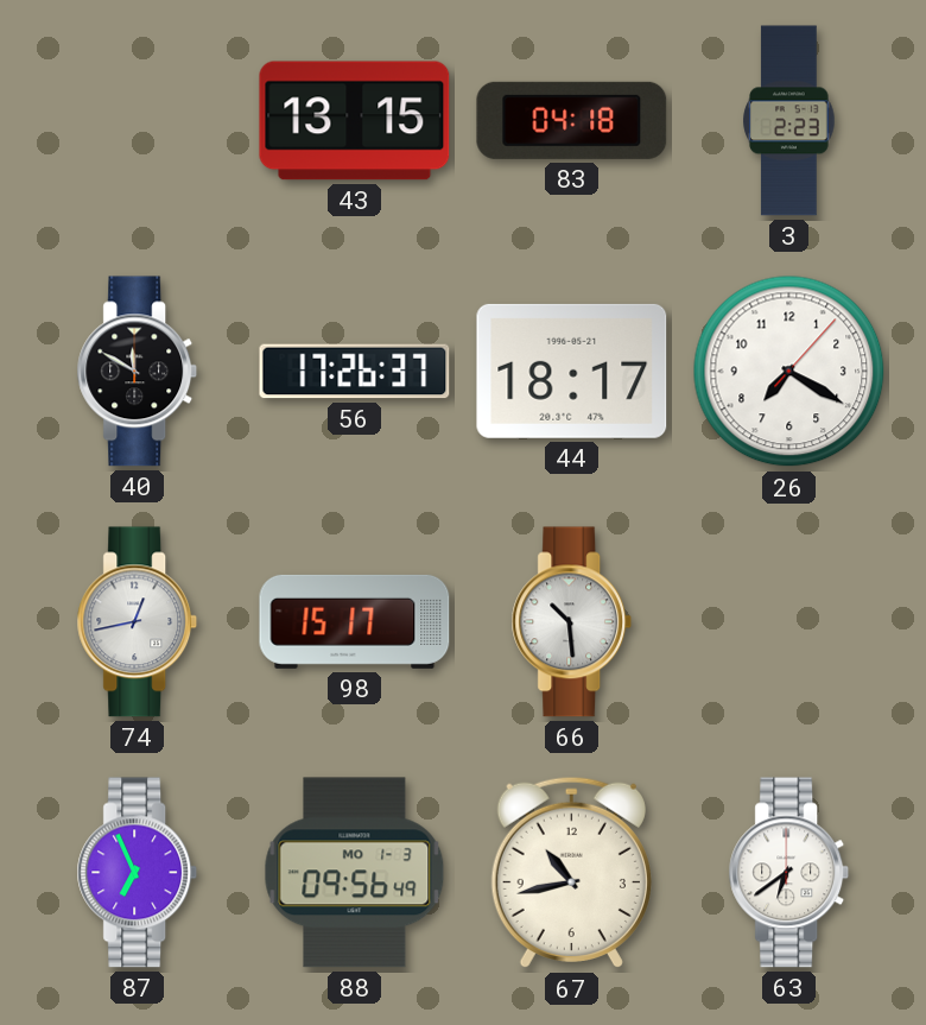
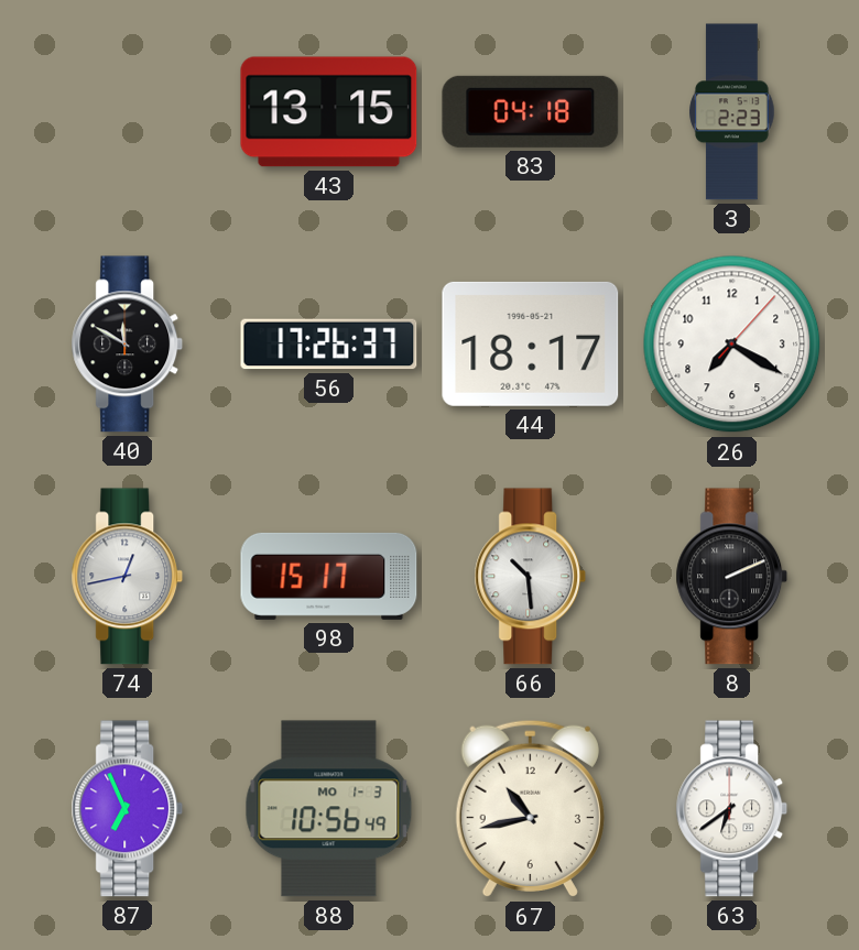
8: none -> 2:11 (732, 577)
88: 09:56 -> 10:56 (329, 809)
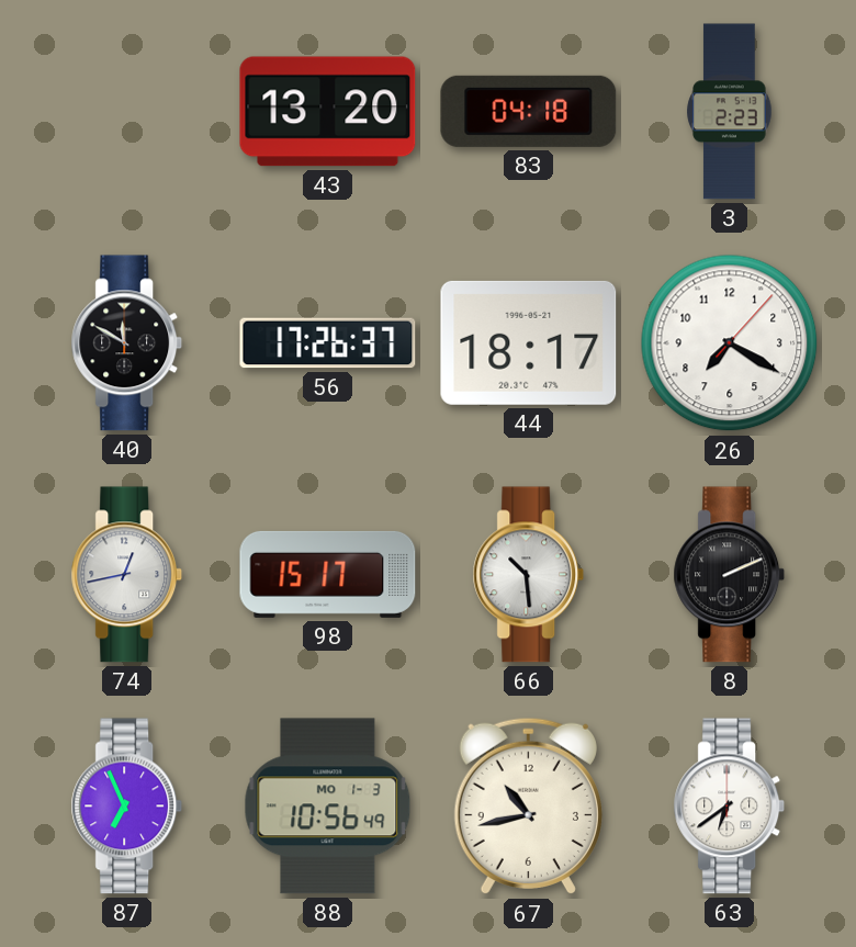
43: 13:15 -> 13:20 (328, 112)
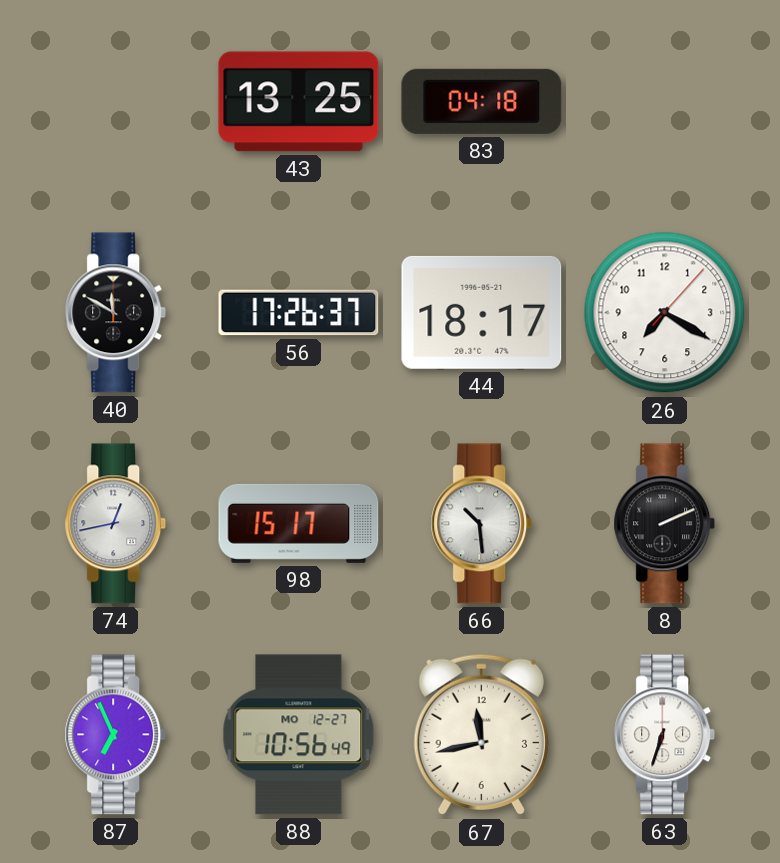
43: 13:20 -> 13:25 (299, 102)
3: 2:23 -> none (730, 112)
88 date: MO 1-3 -> MO 12-27 (299, 735)
67: 10:43 -> 11:43 (481, 735)
63: 6:39 -> 6:33 (665, 735)
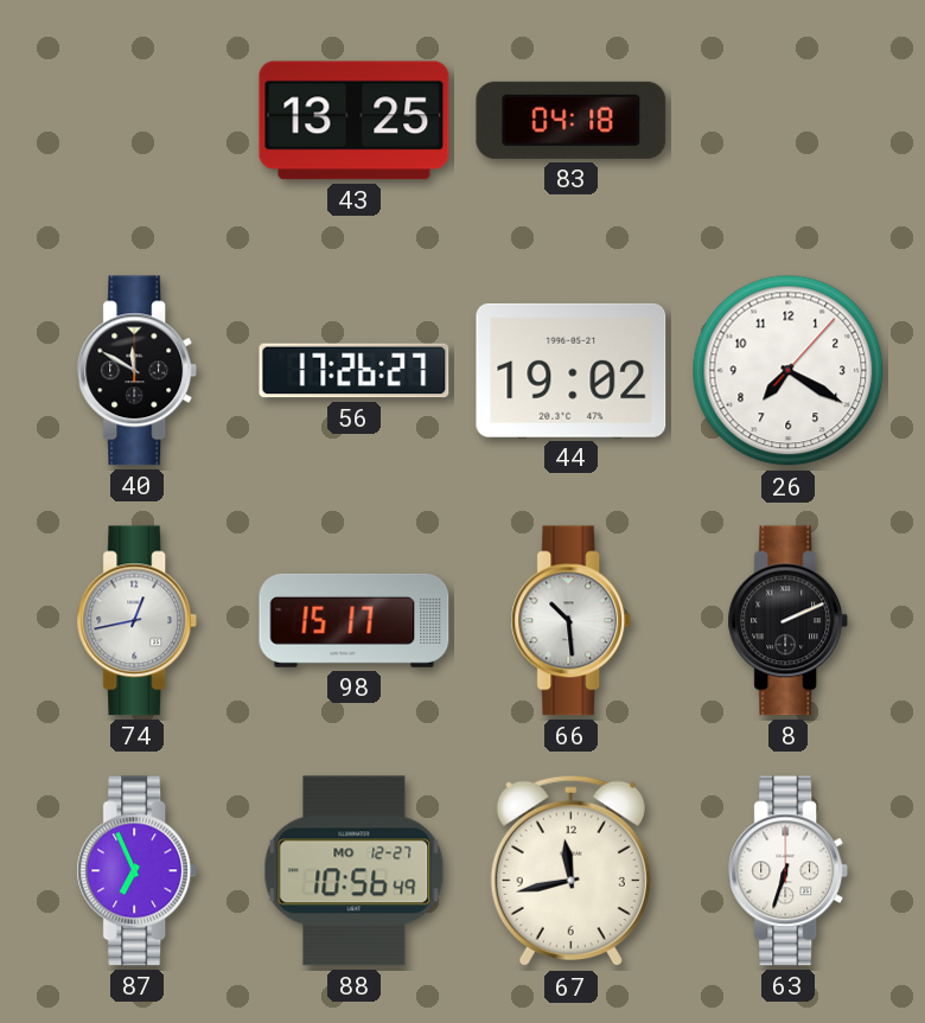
56: 17:26:37 -> 17:26:27 (355, 371)
44: 18:17 -> 19:02 (572, 370)
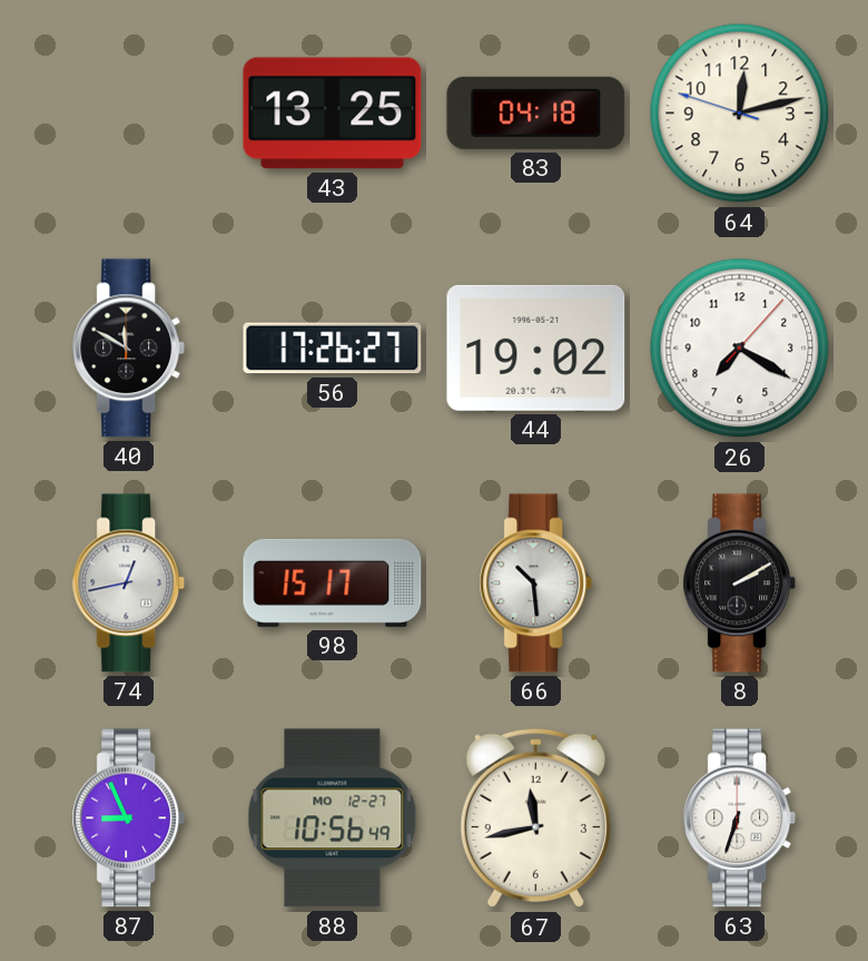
64: none -> 12:12 (740, 114)
8: 2:11 -> 2:10 (740, 584)
87: 6:56 -> 8:56 (129, 818)
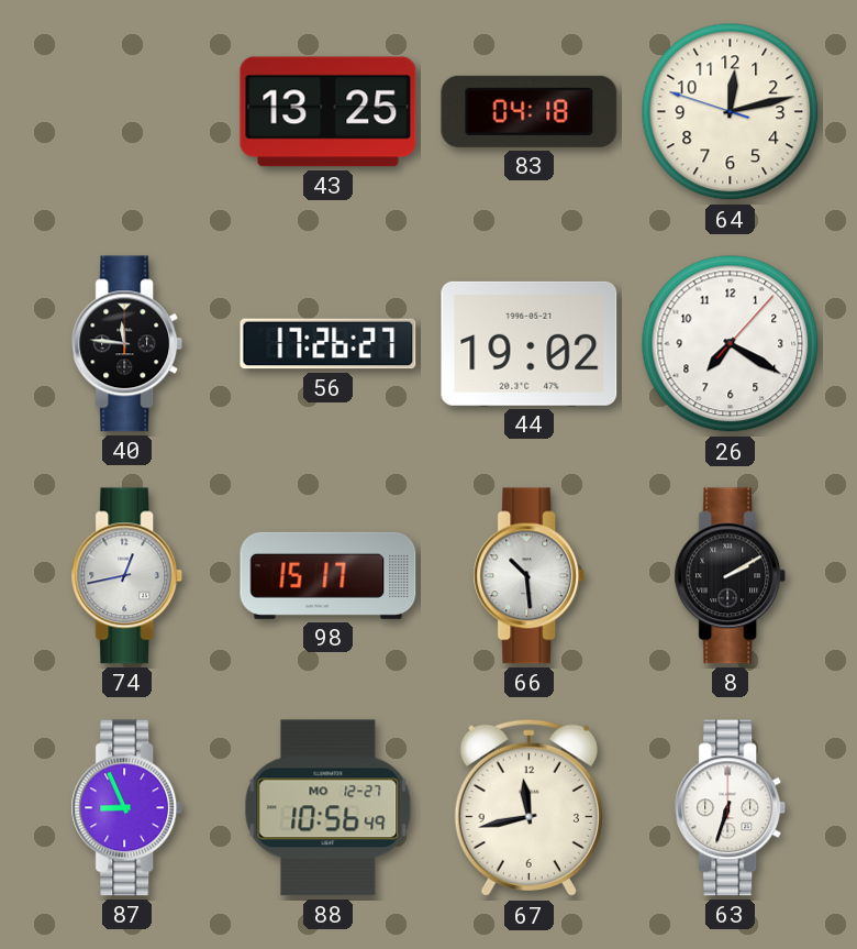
40: 11:50 -> 11:46 (127, 344)
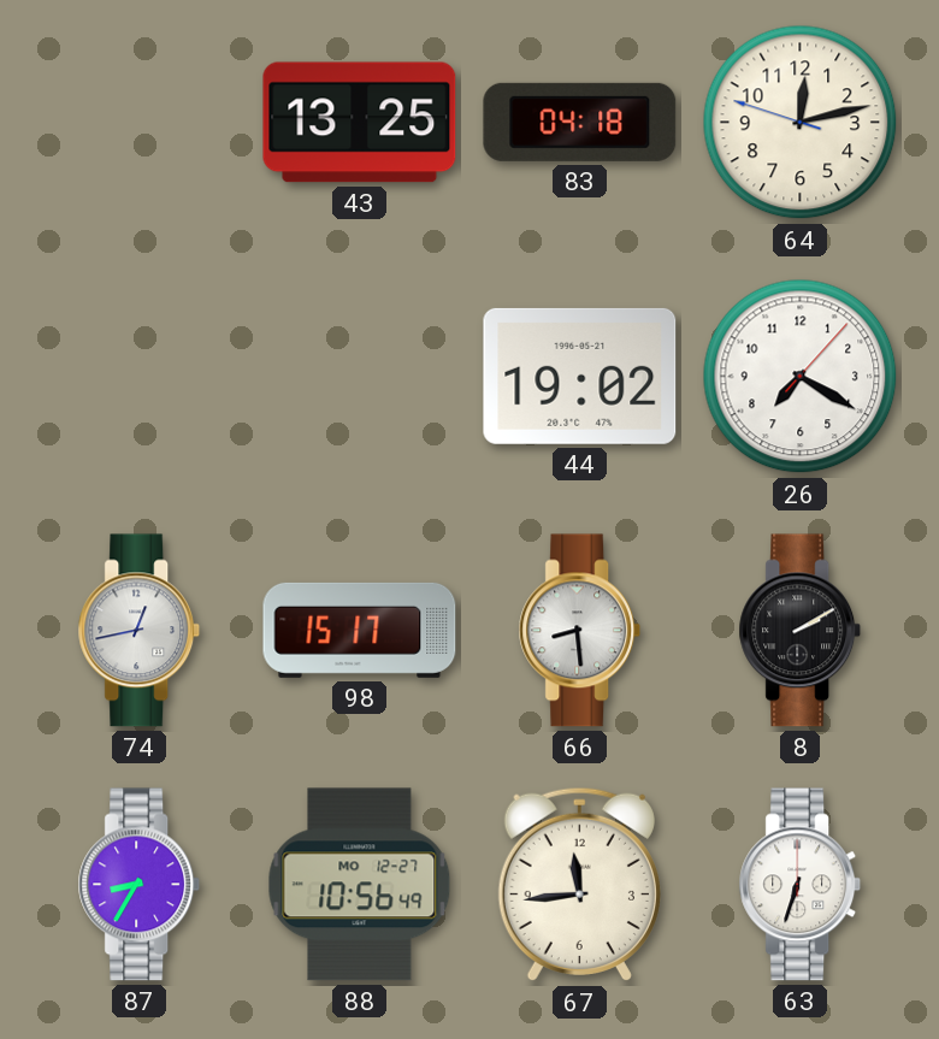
40: 11:46 -> none (127, 344)
56: 17:26 -> none (329, 344)
66: 10:29 -> 8:29 (580, 631)
87: 8:56 -> 8:35 (140, 885)
67: 11:43 -> 11:44 (579, 885)
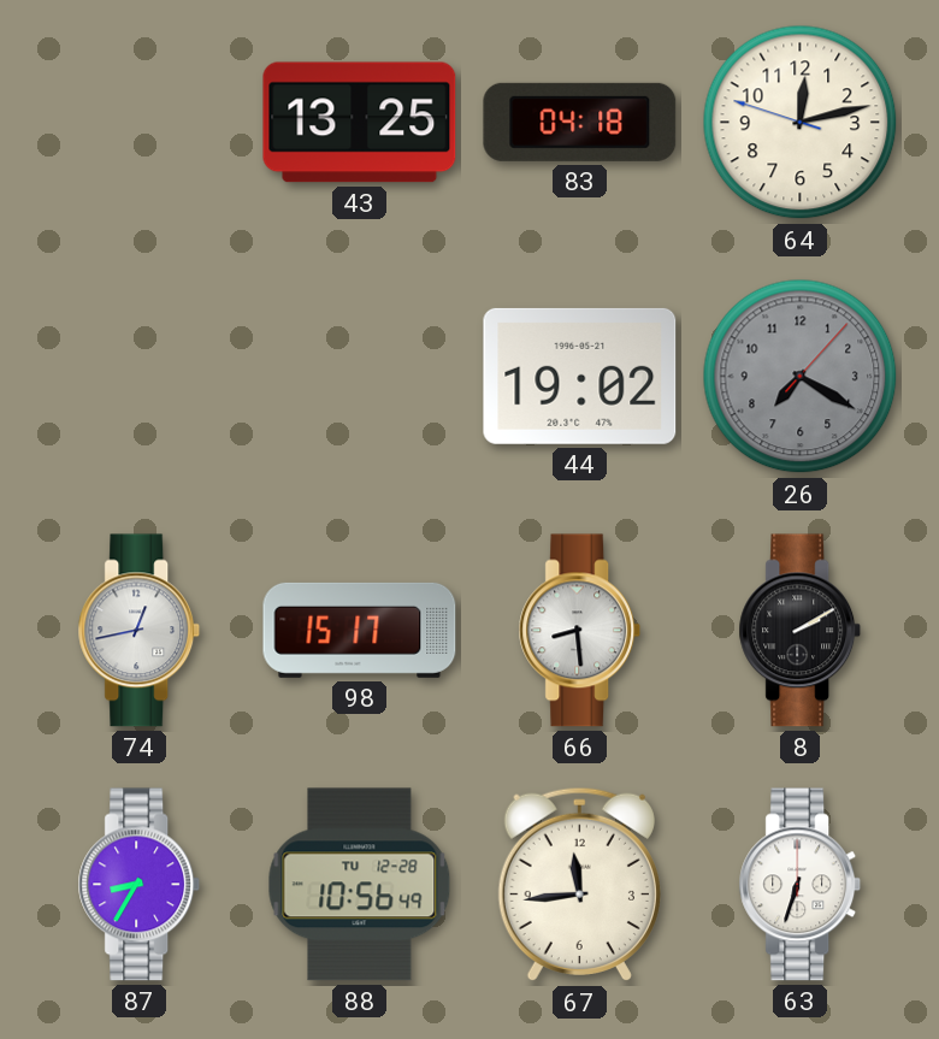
26 dial: white -> grey (801, 377)
88 date: MO 12-27 -> TU 12-28 (360, 885)
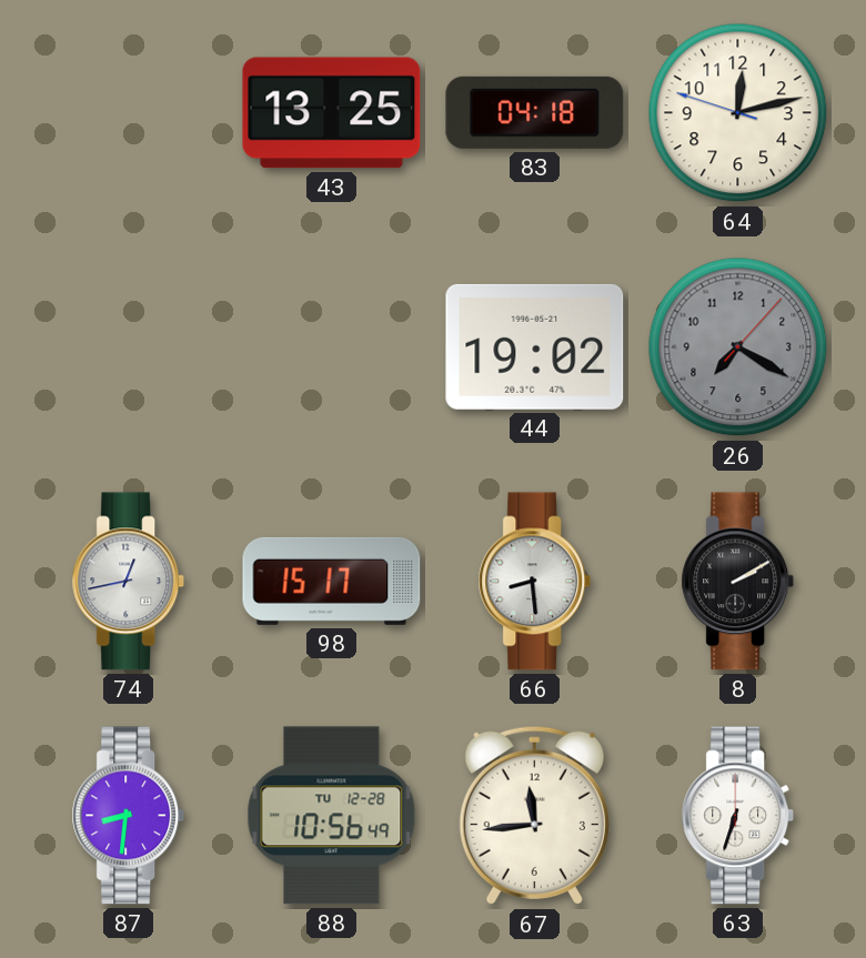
87: 8:35 -> 8:31 (129, 816)
